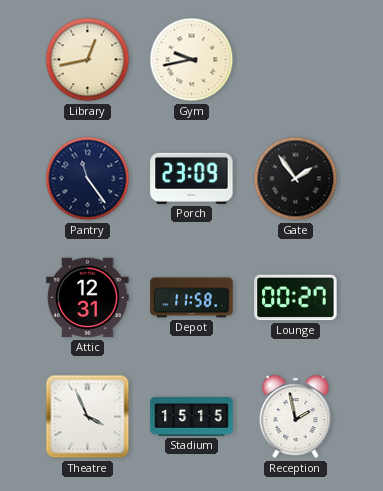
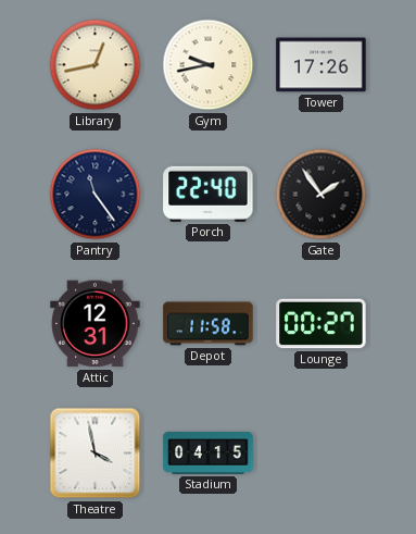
Tower: none -> 17:26 (322, 65)
Porch: 23:09 -> 22:40 (209, 194)
Theatre: 3:56 -> 3:58 (96, 454)
Stadium: 15:15 -> 04:15 (209, 454)
Reception: 1:58 -> none (296, 417)
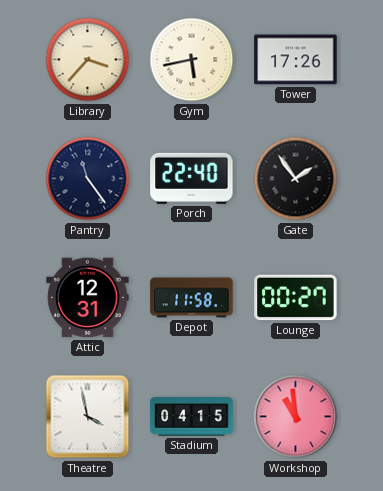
Library: 12:43 -> 3:37 (88, 60)
Gym: 9:43 -> 5:43 (192, 60)
Workshop: none -> 10:59 (296, 417)
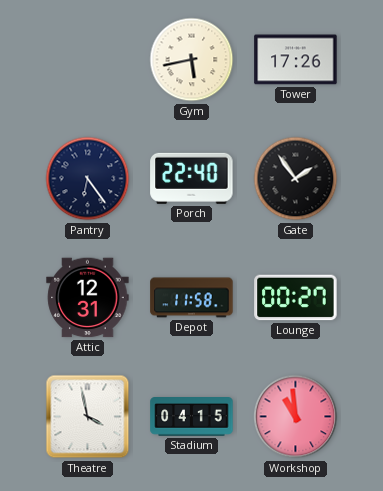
Library: 3:37 -> none (88, 60)
Pantry: 11:24 -> 6:24 (88, 179)
